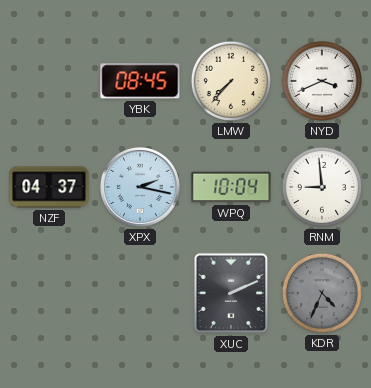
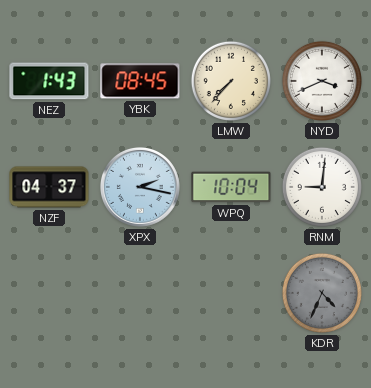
NEZ: none -> 1:43 (49, 81)
RNM: 8:59 -> 9:01 (322, 187)
XUC: 2:11 -> none (231, 293)
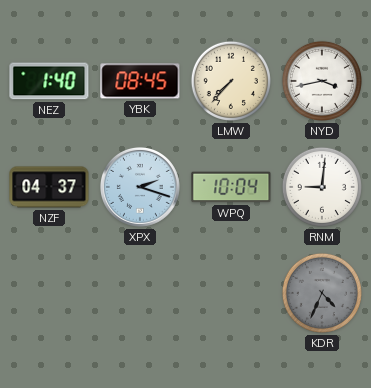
NEZ: 1:43 -> 1:40 (49, 81)
NYD: 3:41 -> 3:43 (322, 81)
XPX: 2:17 -> 2:18 (140, 187)
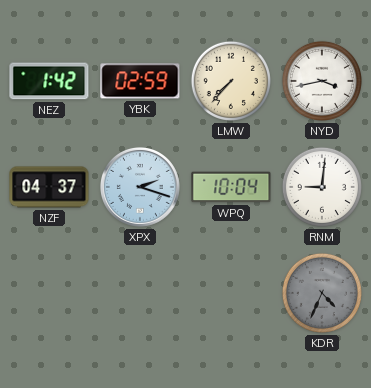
NEZ: 1:40 -> 1:42 (49, 81)
YBK: 08:45 -> 02:59 (140, 81)
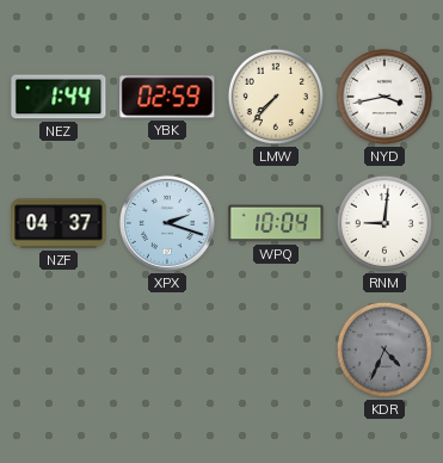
NEZ: 1:42 -> 1:44 (59, 97)
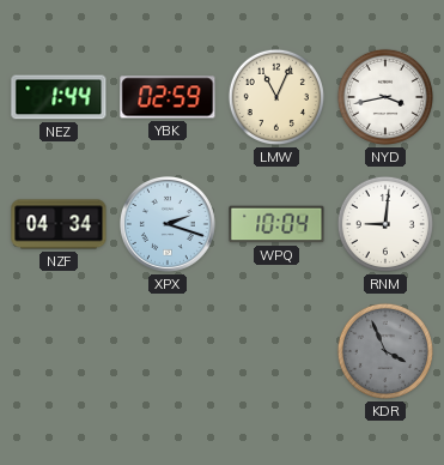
LMW: 7:37 -> 11:04 (276, 97)
NZF: 04:37 -> 04:34 (59, 224)
KDR: 4:34 -> 3:56 (385, 351)
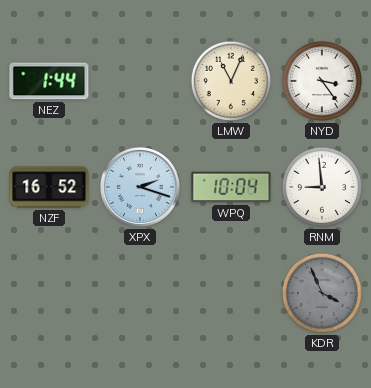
YBK: 02:59 -> none (168, 97)
NYD: 3:43 -> 3:24 (322, 81)
NZF: 04:34 -> 16:52 (49, 187)
RNM: 9:01 -> 8:59 (322, 187)
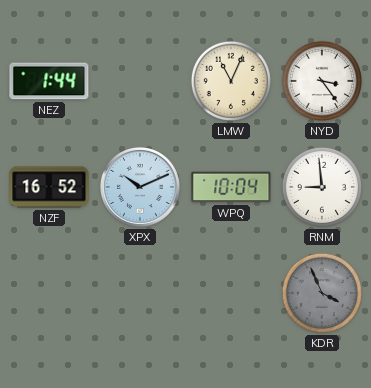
XPX: 2:18 -> 10:11 (140, 187)
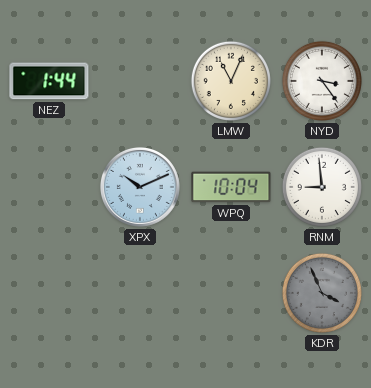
NZF: 16:52 -> none (49, 187)
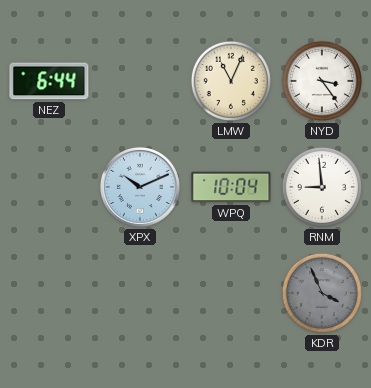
NEZ: 1:44 -> 6:44 (49, 81)
